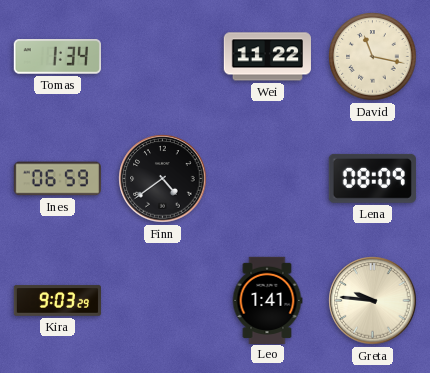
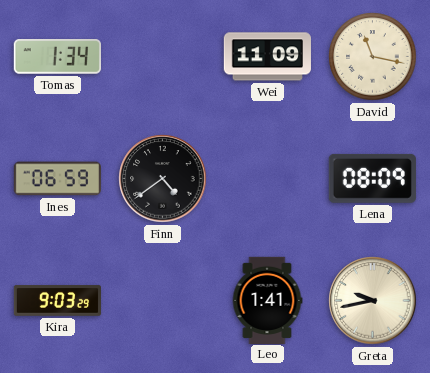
Wei: 11:22 -> 11:09 (267, 57)
Greta: 9:46 -> 9:43 (373, 301)
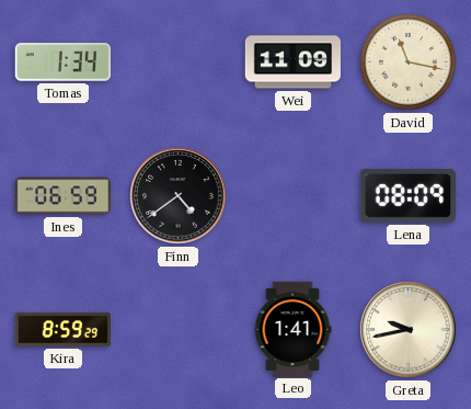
Kira: 9:03 -> 8:59 (62, 330)
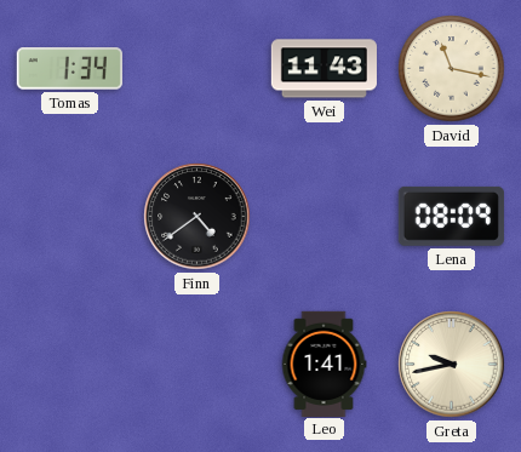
Wei: 11:09 -> 11:43 (324, 69)
Ines: 06:59 -> none (62, 196)
Kira: 8:59 -> none (62, 330)
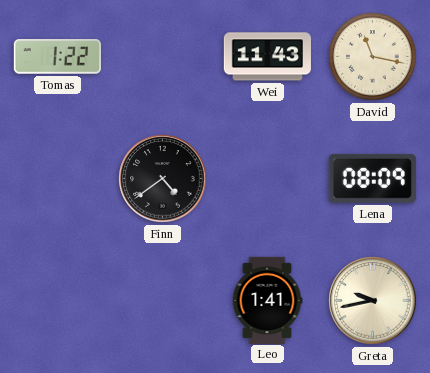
Tomas: 1:34 -> 1:22 (57, 57)
